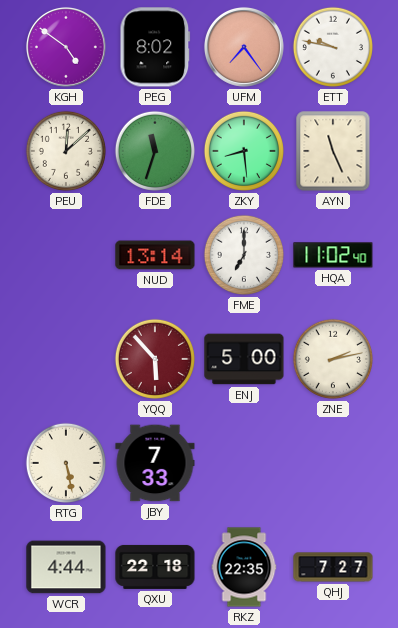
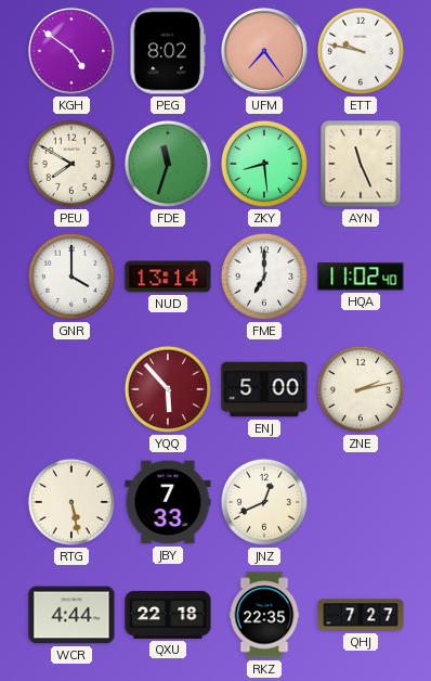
PEU: 12:08 -> 7:50 (71, 164)
GNR: none -> 4:00 (71, 277)
JNZ: none -> 12:41 (264, 502)
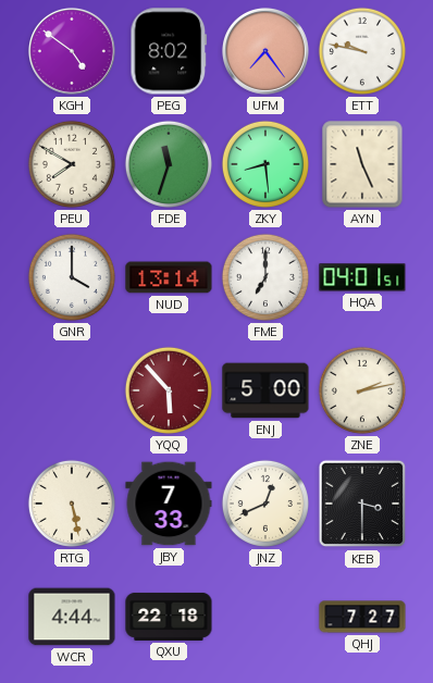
HQA: 11:02 -> 04:01 (362, 277)
KEB: none -> 3:30 (362, 504)
RKZ: 22:35 -> none (264, 615)
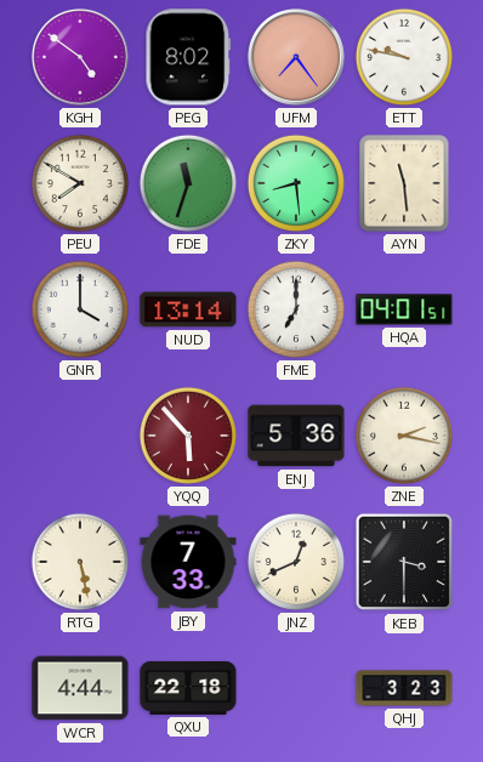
AYN: 11:26 -> 11:29 (404, 183)
ENJ: 5:00 -> 5:36 (296, 436)
ZNE: 2:13 -> 2:17 (404, 436)
QHJ: 7:27 -> 3:23 (404, 688)
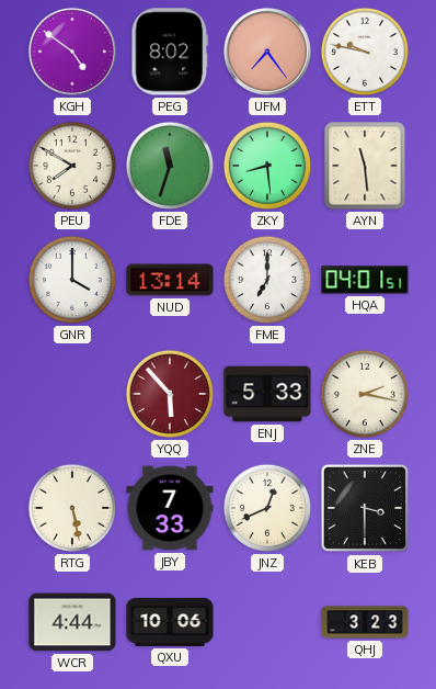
ENJ: 5:36 -> 5:33 (267, 394)
QXU: 22:18 -> 10:06 (170, 622)
